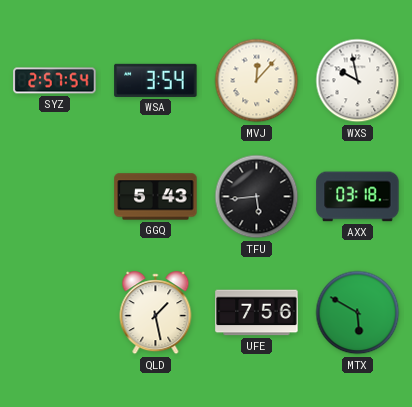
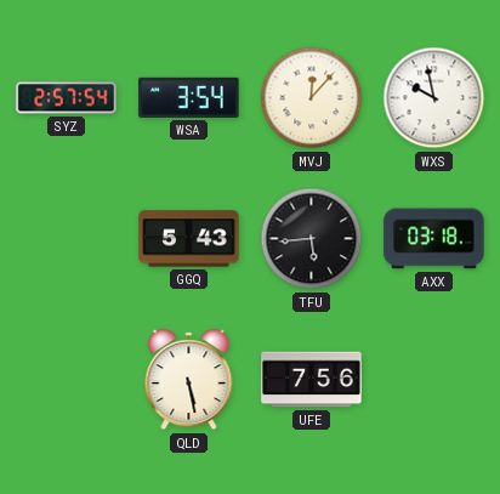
QLD: 1:28 -> 5:28 (189, 380)
MTX: 5:50 -> none (358, 313)
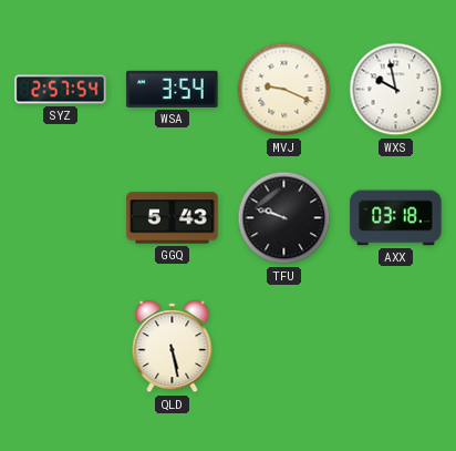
MVJ: 12:07 -> 9:19 (284, 90)
TFU: 5:44 -> 9:48 (284, 218)
UFE: 7:56 -> none (312, 380)
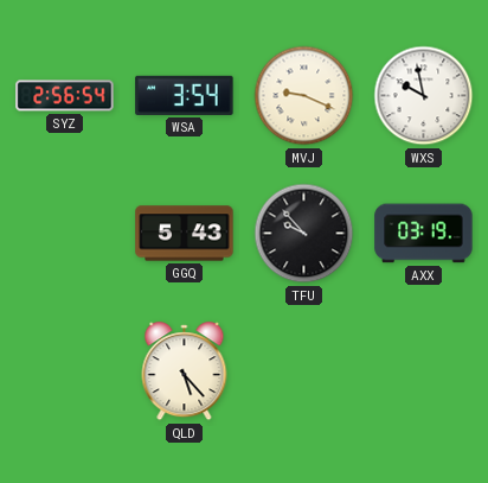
SYZ: 2:57 -> 2:56 (65, 96)
TFU: 9:48 -> 9:53 (304, 234)
AXX: 03:18 -> 03:19 (424, 234)
QLD: 5:28 -> 5:23 (185, 371)
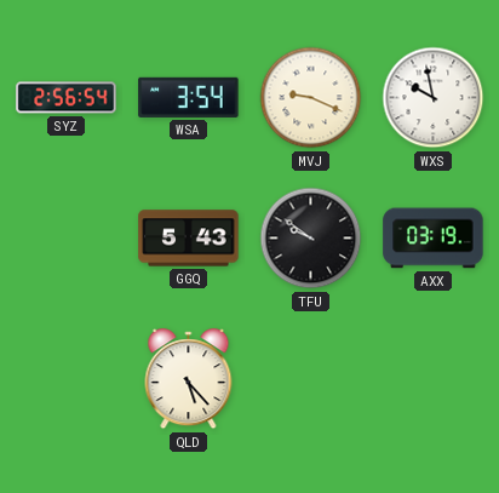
TFU: 9:53 -> 9:51 (311, 239)
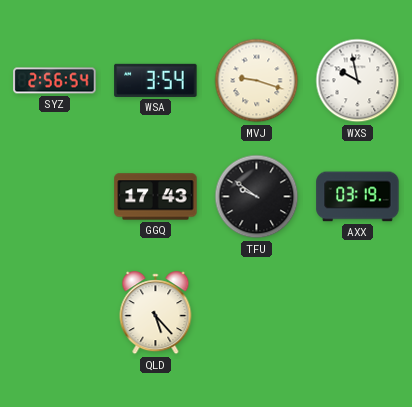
MVJ: 9:19 -> 9:18 (257, 81)
GGQ: 5:43 -> 17:43 (156, 197)
